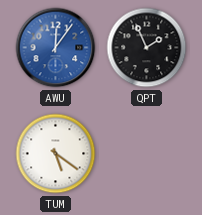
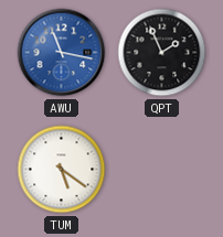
AWU: 12:06 -> 11:17 (62, 53)
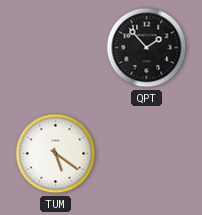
AWU: 11:17 -> none (62, 53)
QPT: 1:56 -> 1:53 (147, 48)
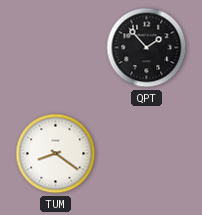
TUM: 5:21 -> 8:21 (56, 154)
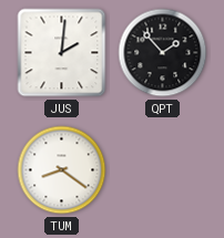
JUS: none -> 2:01 (62, 53)
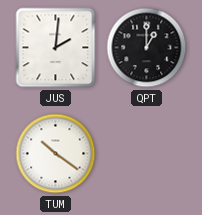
QPT: 1:53 -> 1:00 (147, 48)
TUM: 8:21 -> 10:21 (56, 154)
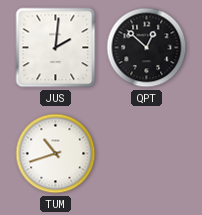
QPT: 1:00 -> 12:52 (147, 48)
TUM: 10:21 -> 10:42 (56, 154)
